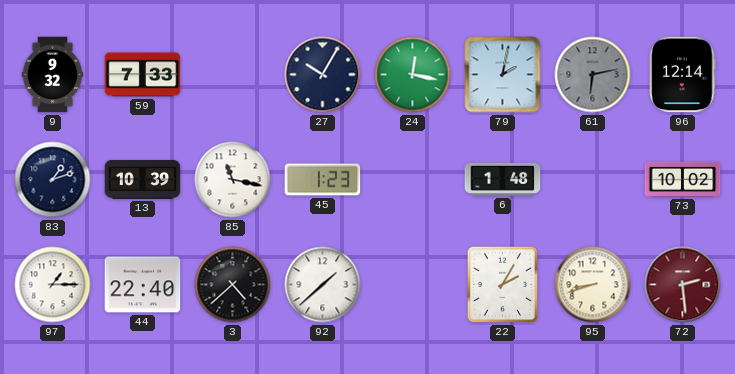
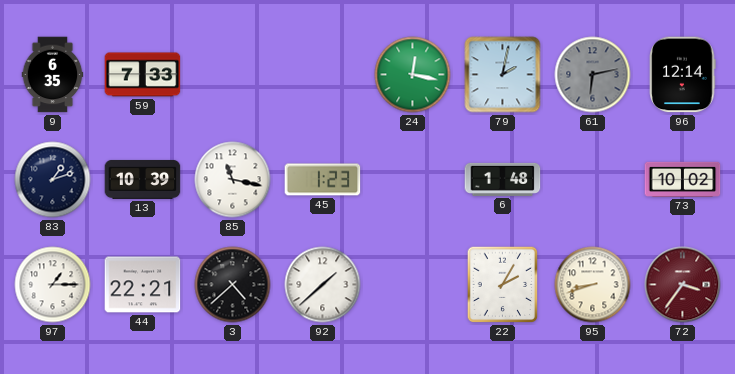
9: 9:32 -> 6:35 (53, 75)
27: 10:05 -> none (323, 75)
44: 22:40 -> 22:21 (143, 285)
72: 2:29 -> 3:36 (683, 285)
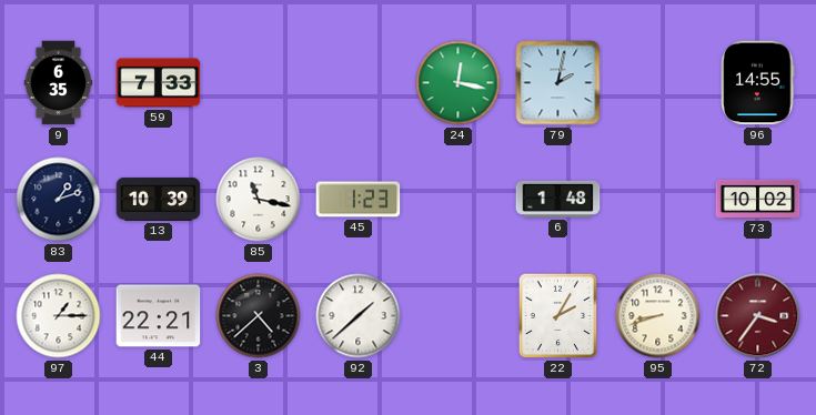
61: 6:13 -> none (593, 75)
96: 12:14 -> 14:55 (758, 83)
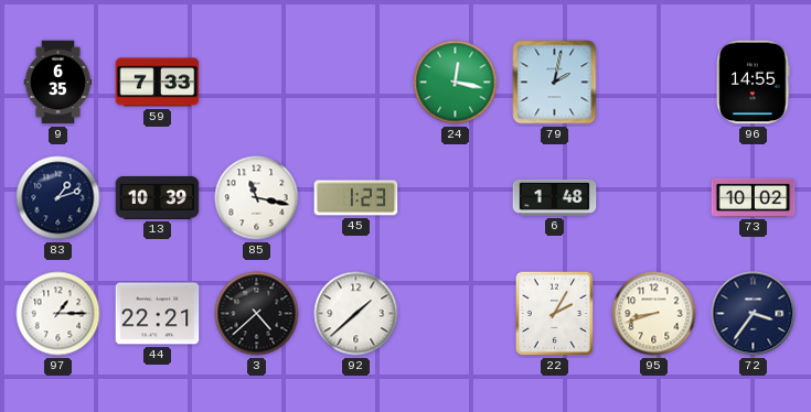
72 dial: burgundy -> navy (754, 314)
